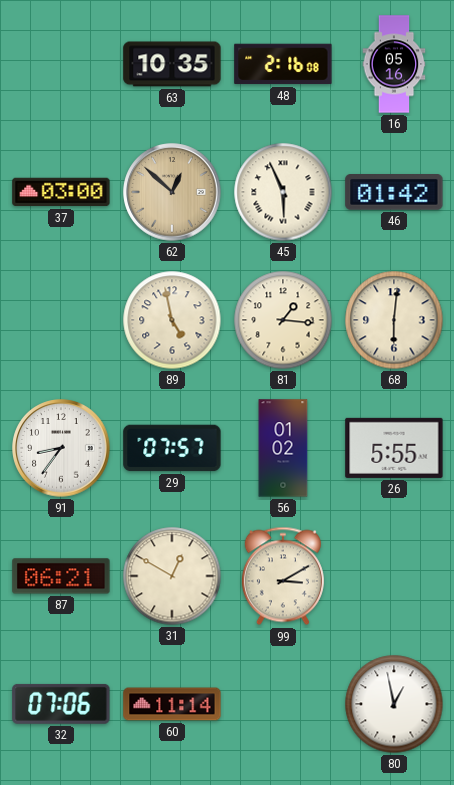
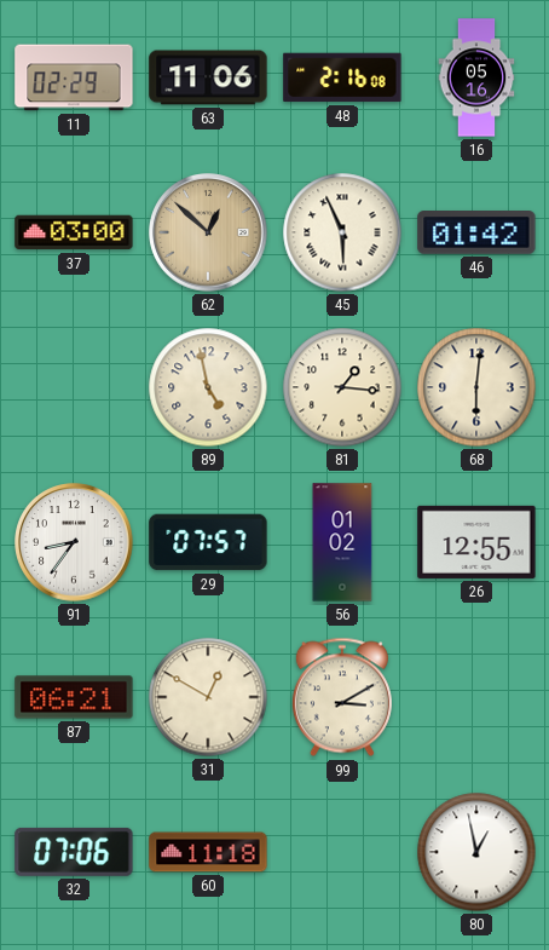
11: none -> 02:29 (74, 77)
63: 10:35 -> 11:06 (208, 77)
26: 5:55 -> 12:55 (476, 542)
60: 11:14 -> 11:18 (208, 852)
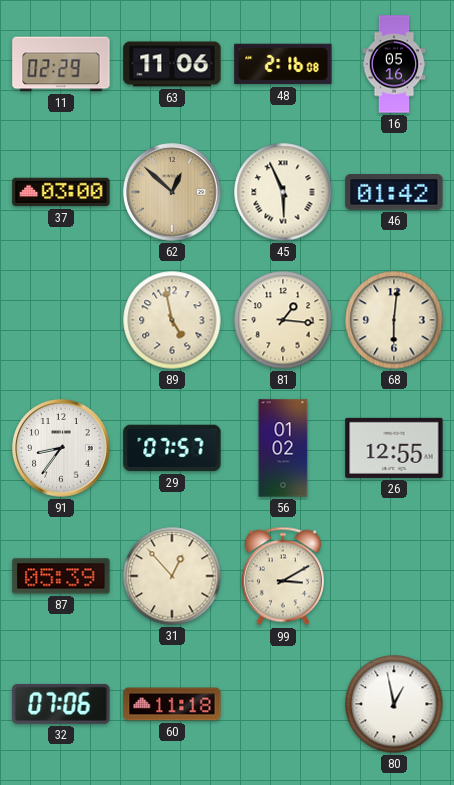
87: 06:21 -> 05:39 (61, 576)
31: 12:50 -> 12:53 (172, 576)
